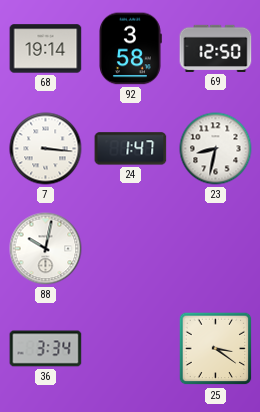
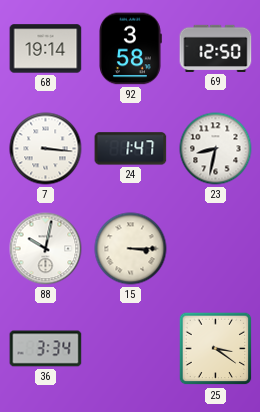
15: none -> 3:15 (131, 249)
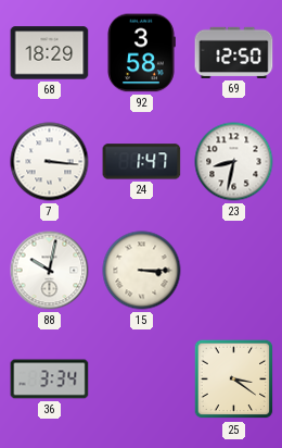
68: 19:14 -> 18:29 (50, 53)
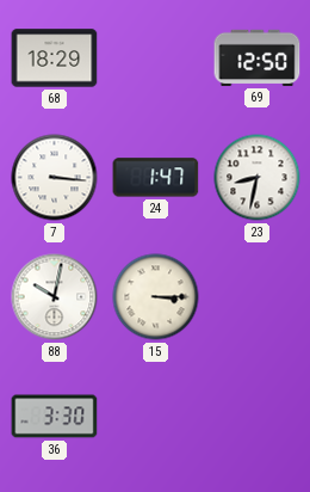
92: 3:58 -> none (142, 53)
36: 3:34 -> 3:30 (55, 417)
25: 3:21 -> none (234, 379)
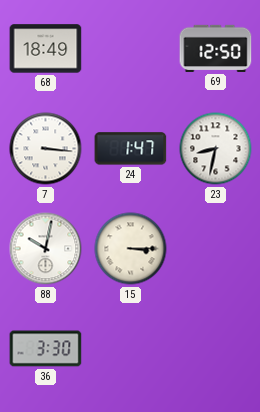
68: 18:29 -> 18:49 (46, 49)
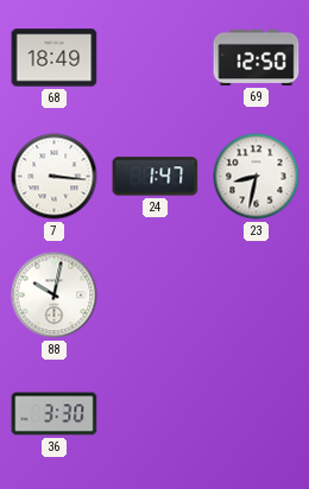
15: 3:15 -> none (131, 249)
